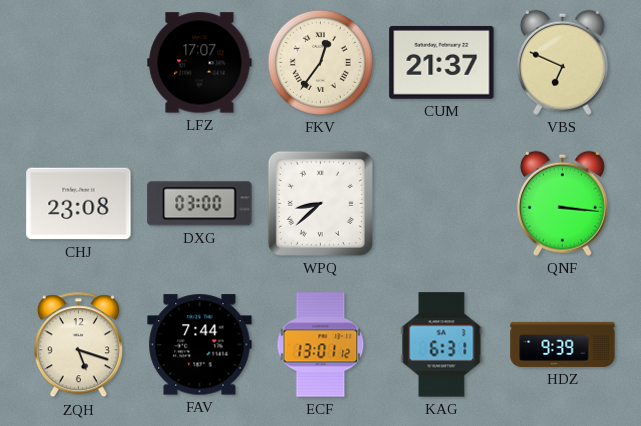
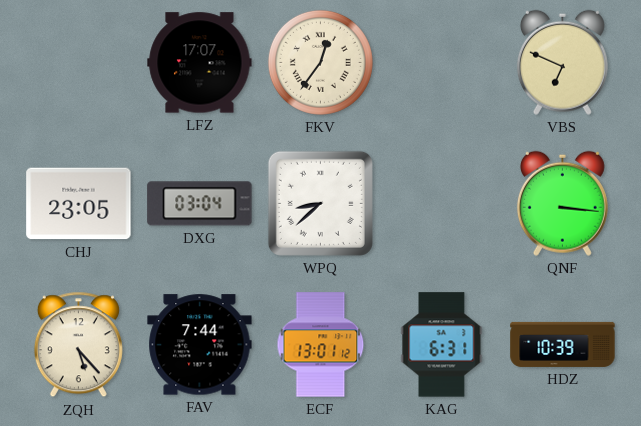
CUM: 21:37 -> none (442, 62)
CHJ: 23:08 -> 23:05 (79, 204)
DXG: 03:00 -> 03:04 (200, 204)
ZQH: 5:18 -> 5:23 (78, 345)
HDZ: 9:39 -> 10:39 (563, 344)
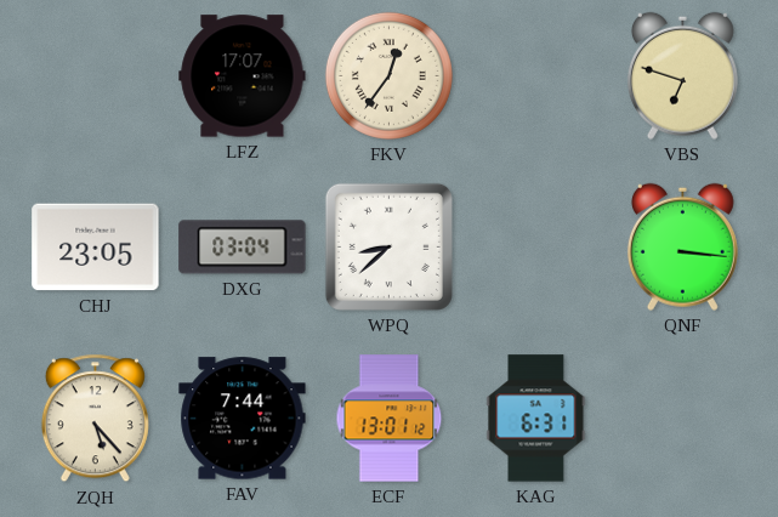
VBS: 6:49 -> 6:48 (682, 75)
HDZ: 10:39 -> none (563, 344)
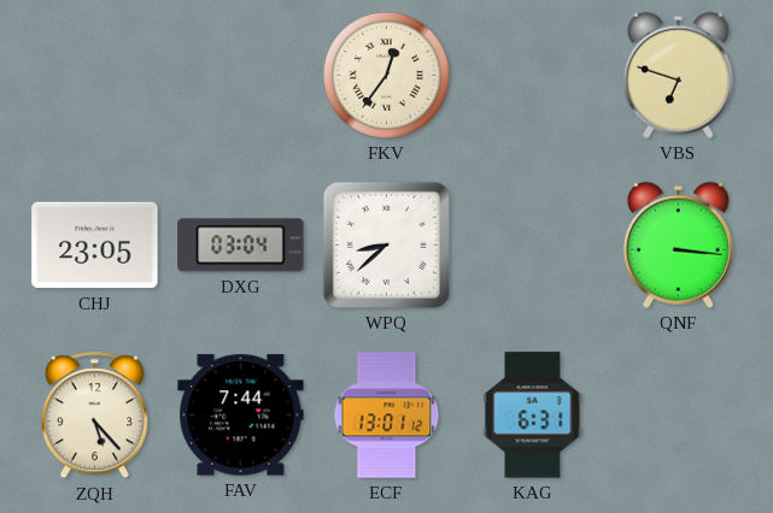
LFZ: 17:07 -> none (243, 76)
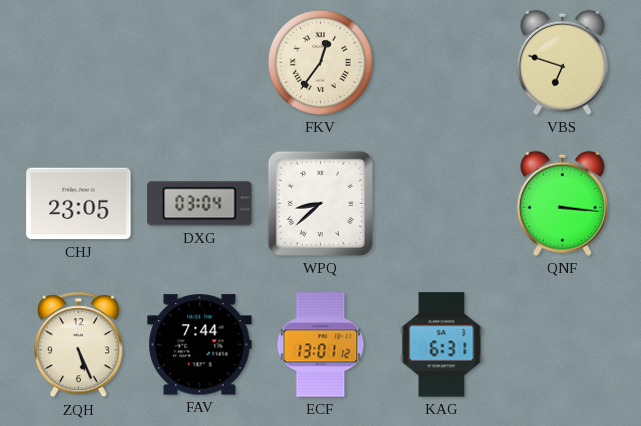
ZQH: 5:23 -> 5:26 (78, 345)
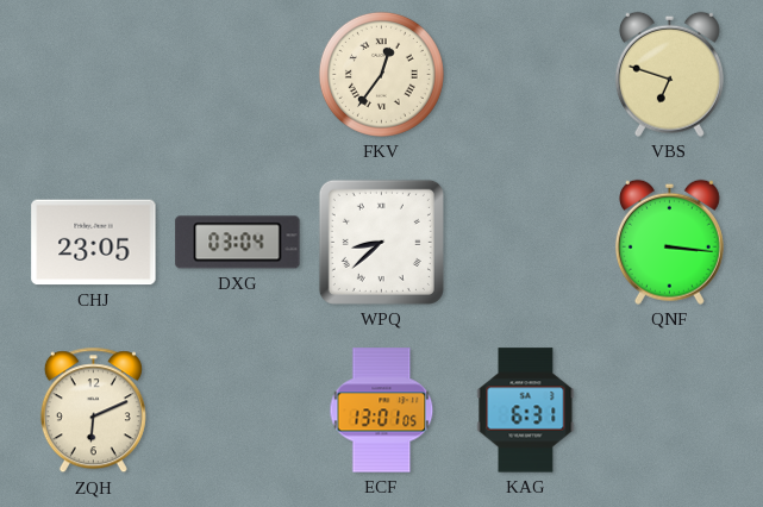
ZQH: 5:26 -> 6:11 (93, 411)
FAV: 7:44 -> none (200, 345)
ECF: 13:01:12 -> 13:01:05 (382, 411)
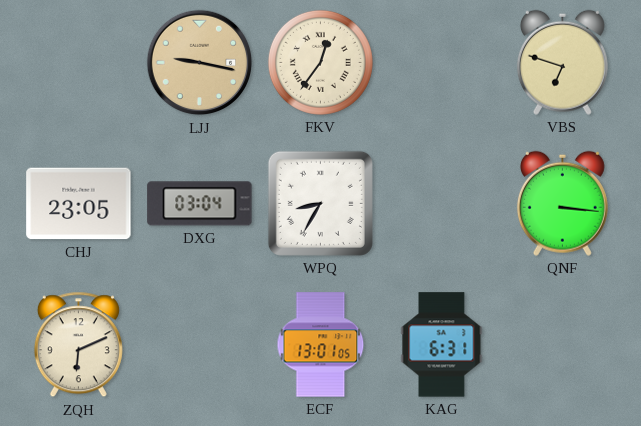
LJJ: none -> 9:17 (200, 63)
WPQ: 8:38 -> 8:35 (320, 203)
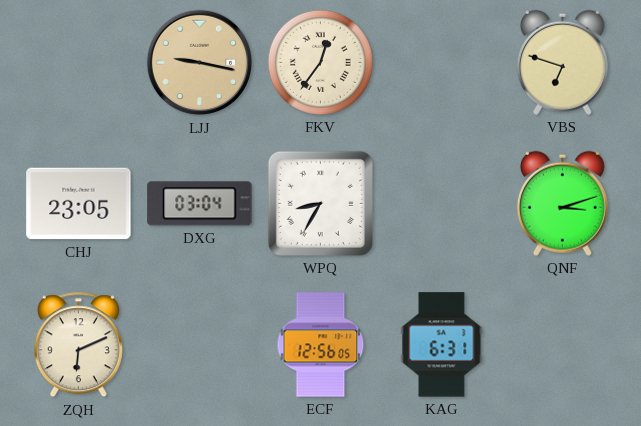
QNF: 3:16 -> 3:12 (562, 203)
ECF: 13:01 -> 12:56 (321, 345)
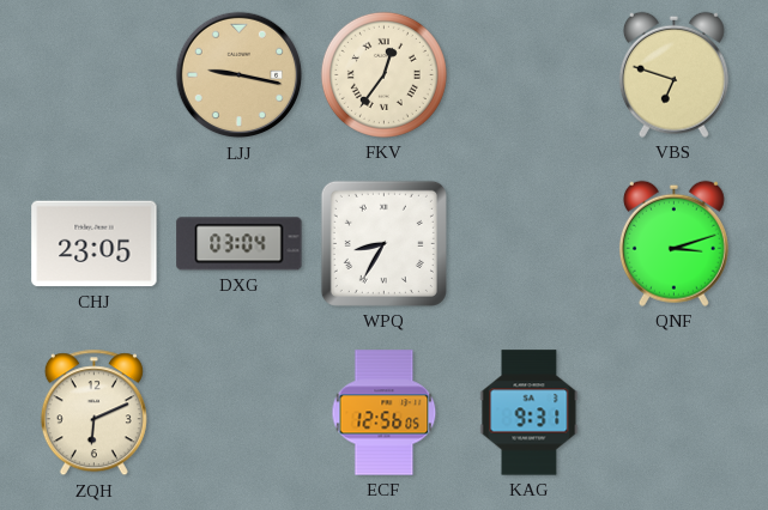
KAG: 6:31 -> 9:31 (530, 413)
